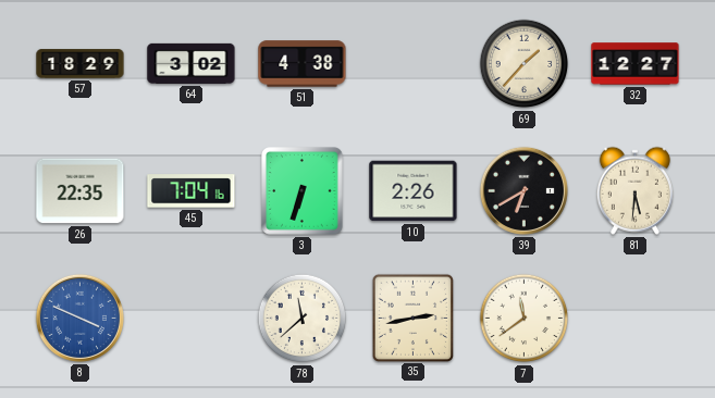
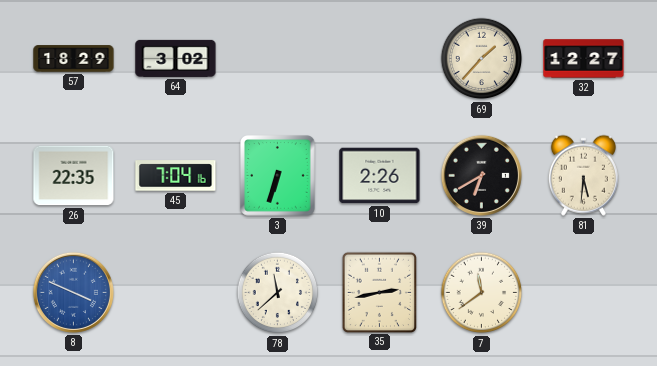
51: 4:38 -> none (303, 64)
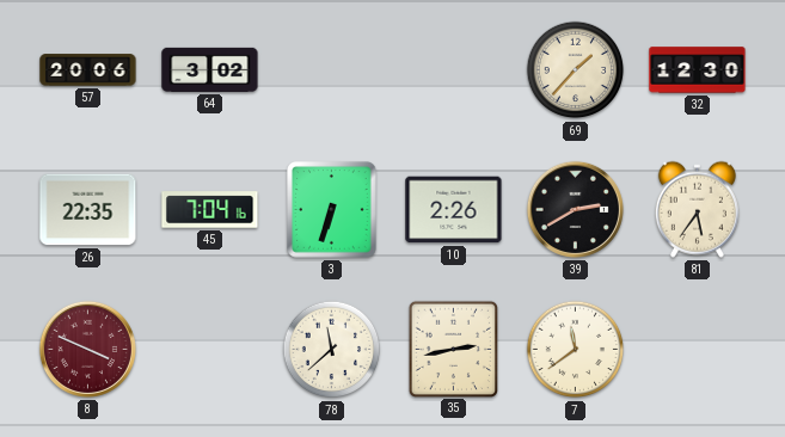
57: 18:29 -> 20:06 (88, 70)
32: 12:27 -> 12:30 (698, 70)
39: 6:40 -> 2:40 (575, 209)
81: 5:31 -> 5:36 (697, 209)
8 dial: blue -> burgundy (87, 349)
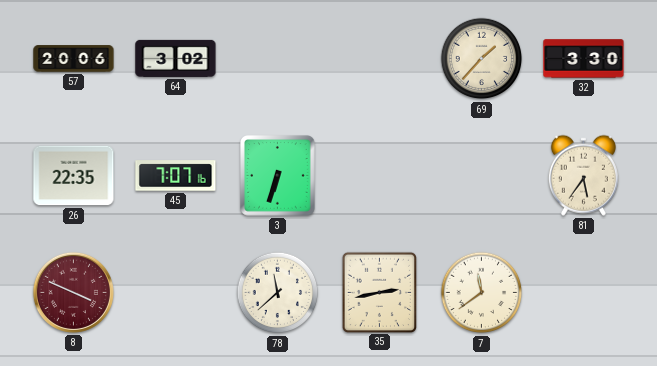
32: 12:30 -> 3:30 (584, 59)
45: 7:04 -> 7:07 (176, 176)
10: 2:26 -> none (454, 210)
39: 2:40 -> none (575, 209)
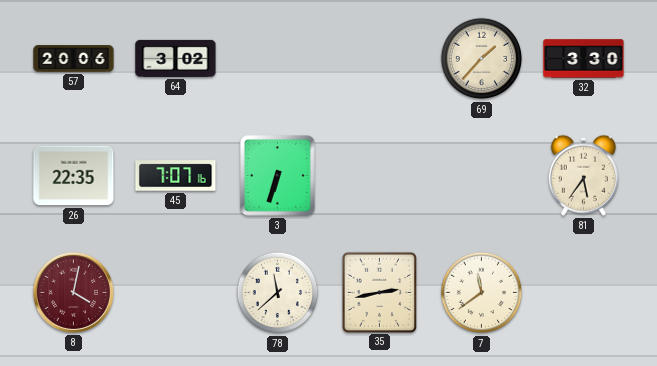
8: 3:49 -> 4:02 (73, 292)
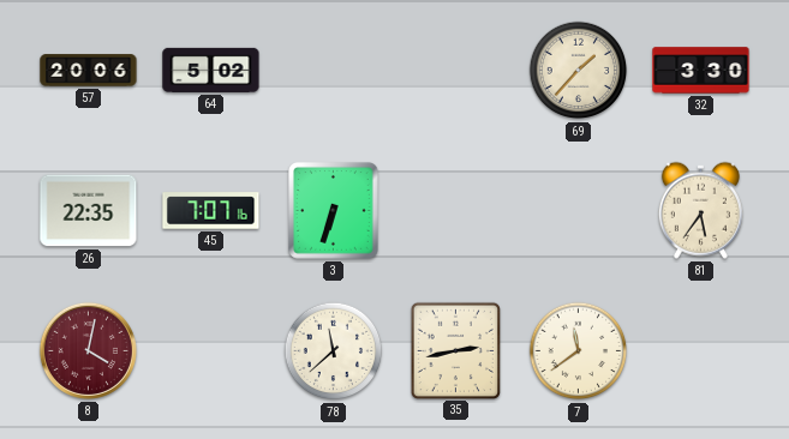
64: 3:02 -> 5:02 (211, 70)
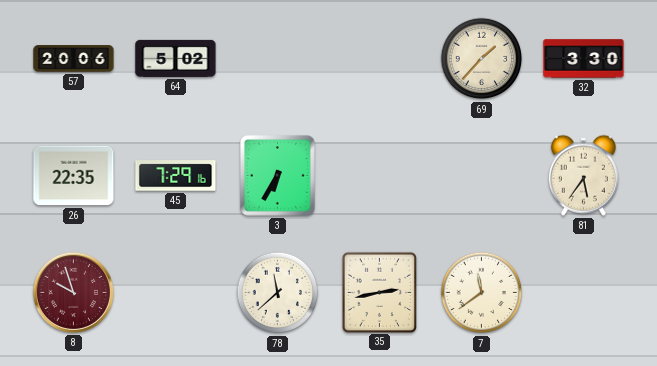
45: 7:07 -> 7:29 (176, 176)
3: 6:33 -> 6:35 (278, 176)
8: 4:02 -> 9:57 (73, 292)
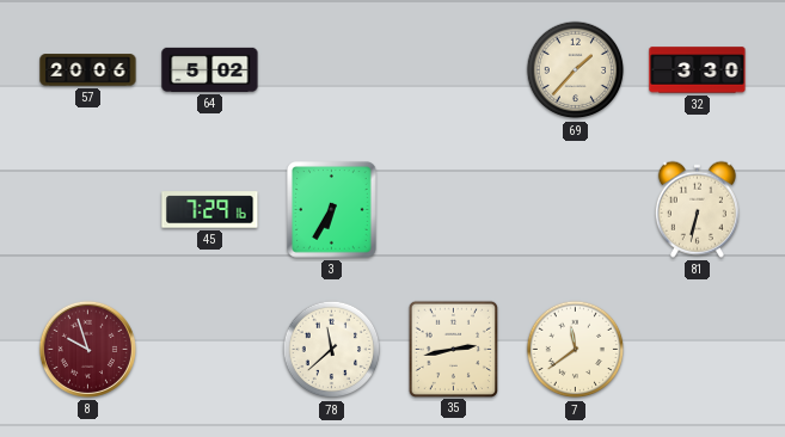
26: 22:35 -> none (74, 176)
81: 5:36 -> 6:32 (697, 209)
